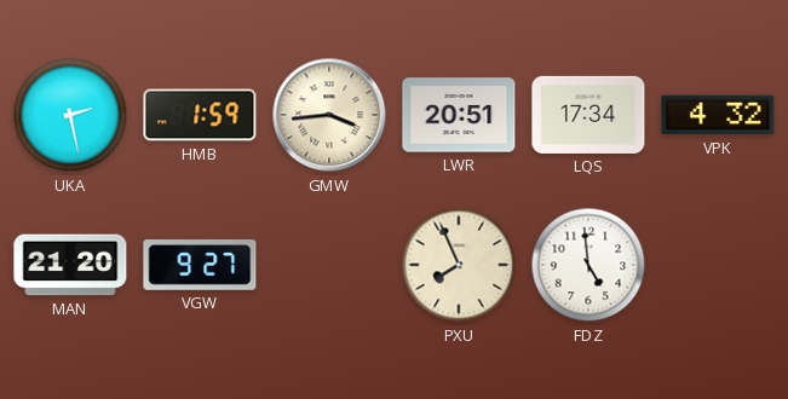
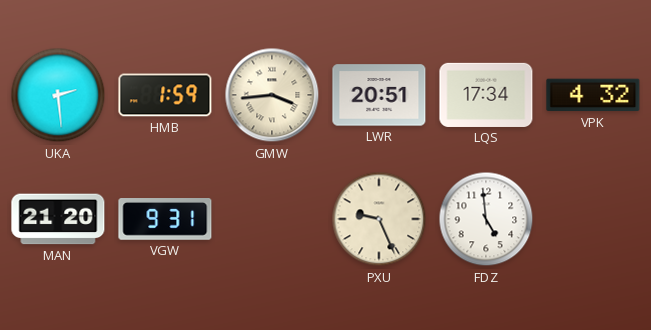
UKA: 2:28 -> 2:29 (58, 95)
VGW: 9:27 -> 9:31 (165, 220)
PXU: 7:56 -> 9:26 (379, 219)
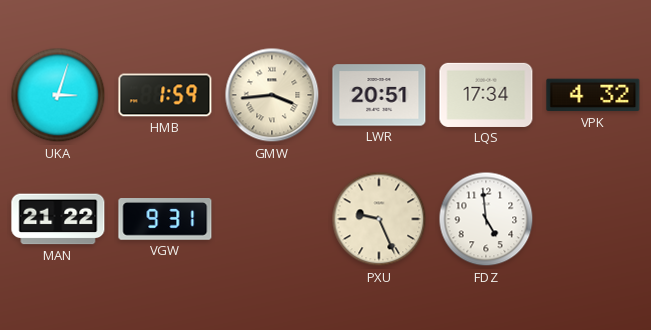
UKA: 2:29 -> 3:03 (58, 95)
MAN: 21:20 -> 21:22 (58, 219)
